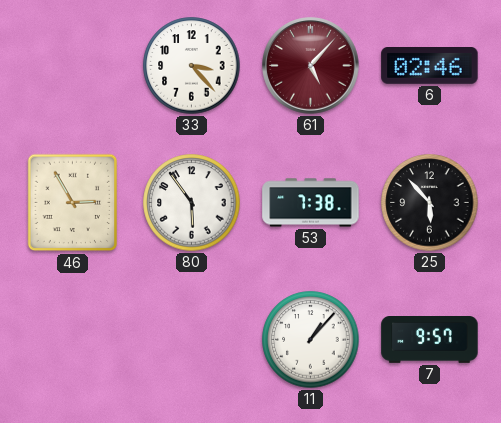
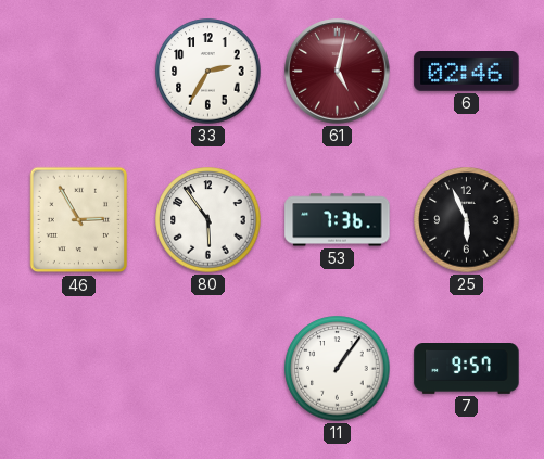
33: 3:23 -> 2:35 (208, 72)
61: 5:07 -> 5:02 (338, 72)
53: 7:38 -> 7:36 (338, 220)
25: 5:53 -> 5:56 (467, 220)
11: 1:07 -> 1:06 (338, 369)
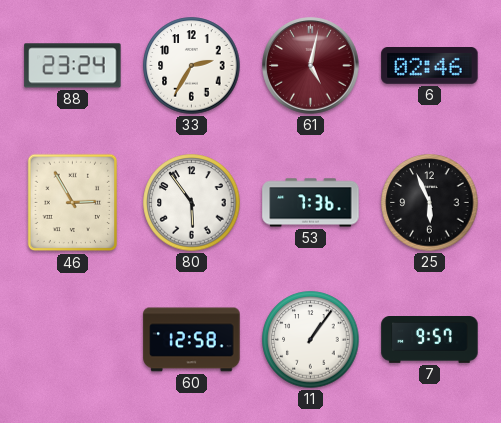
88: none -> 23:24 (73, 66)
60: none -> 12:58 (192, 340)
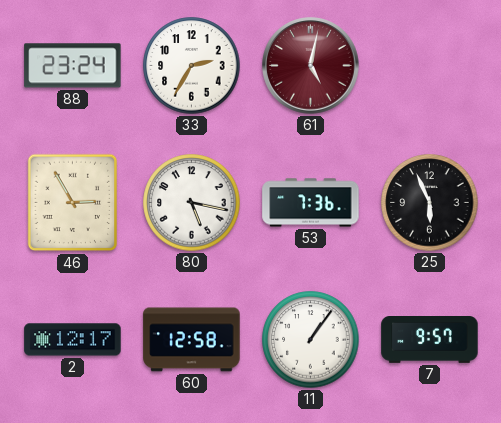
6: 02:46 -> none (430, 66)
80: 5:54 -> 5:17 (192, 203)
2: none -> 12:17 (73, 340)
